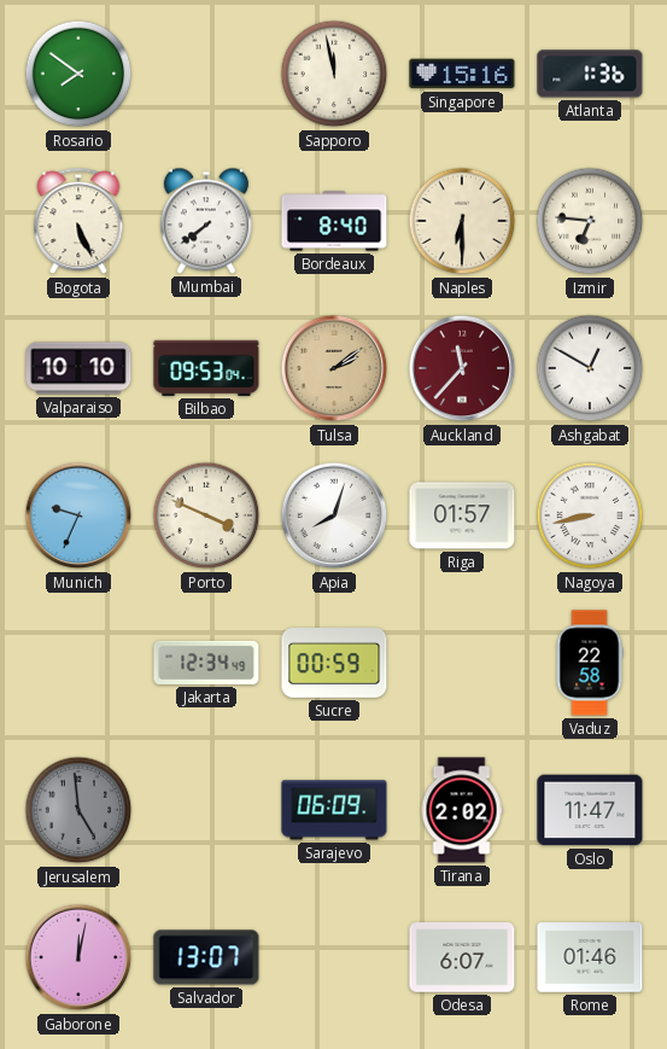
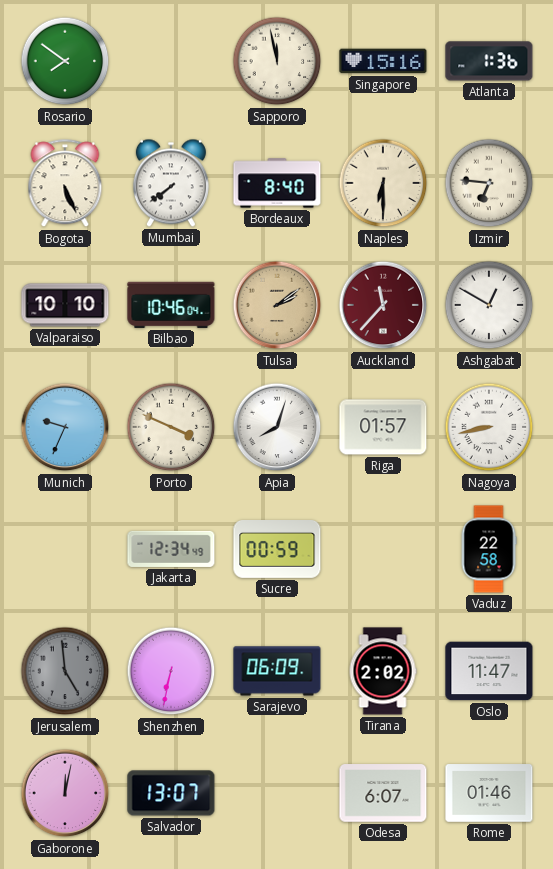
Bilbao: 09:53 -> 10:46 (171, 305)
Shenzhen: none -> 6:32 (171, 671)
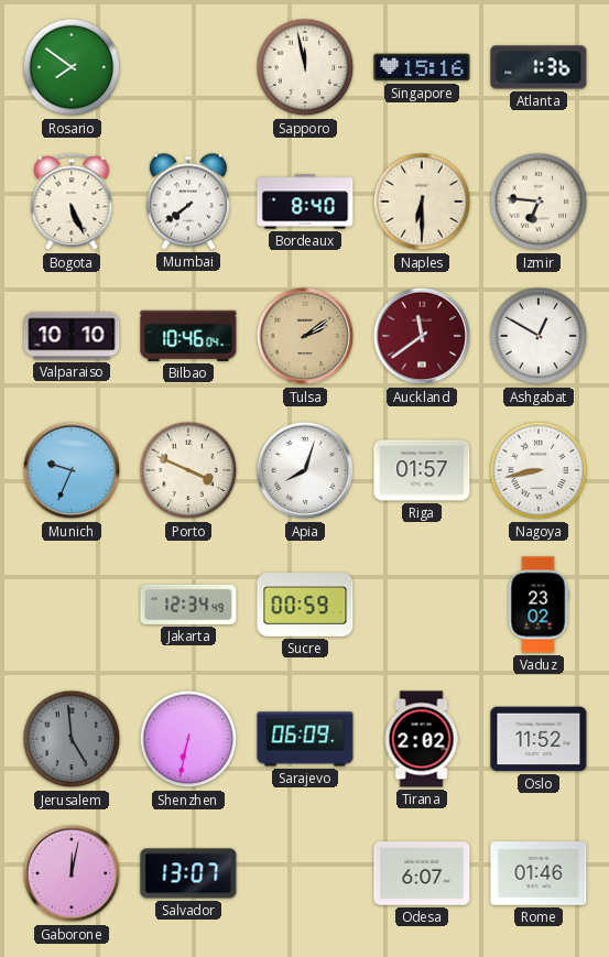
Auckland: 11:37 -> 11:39 (422, 336)
Vaduz: 22:58 -> 23:02 (539, 605)
Oslo: 11:47 -> 11:52 (539, 739)
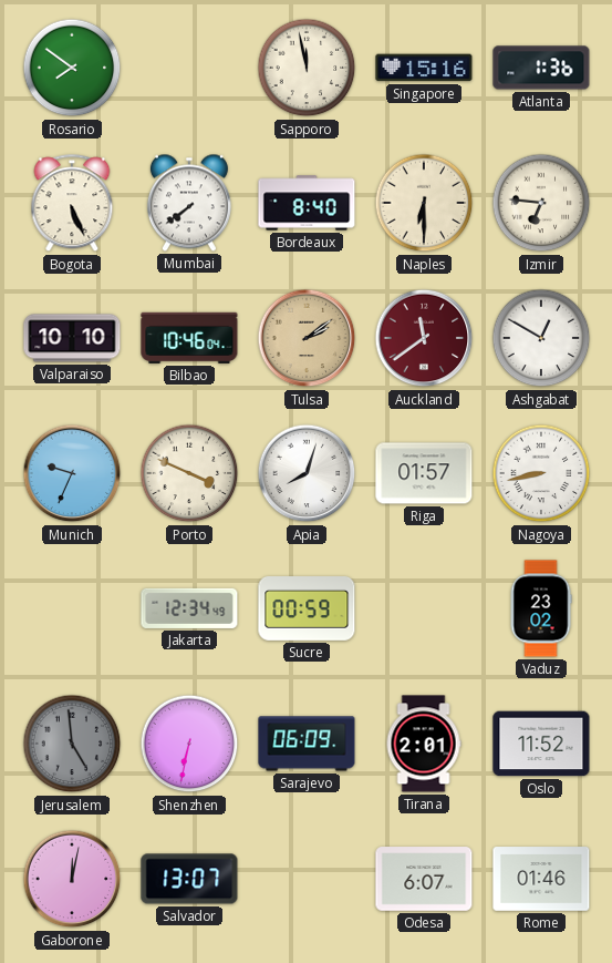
Tirana: 2:02 -> 2:01 (424, 744)
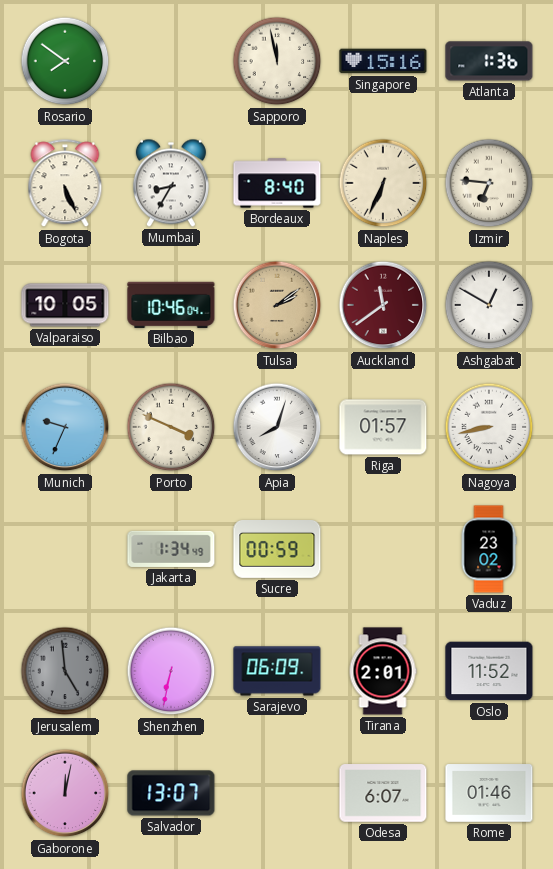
Mumbai: 7:39 -> 8:35 (171, 183)
Naples: 6:30 -> 6:34 (383, 183)
Valparaiso: 10:10 -> 10:05 (65, 305)
Jakarta: 12:34 -> 1:34 (171, 549)
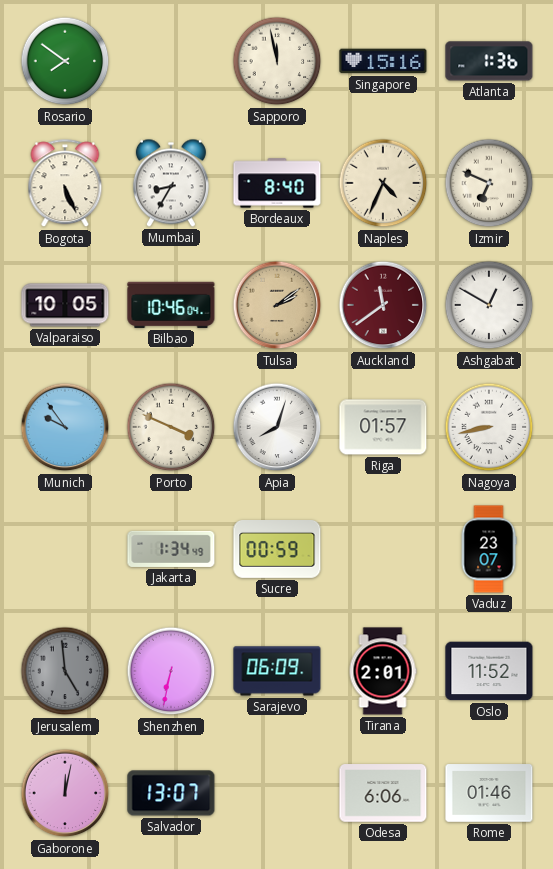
Naples: 6:34 -> 4:34 (383, 183)
Izmir: 6:46 -> 6:49 (489, 183)
Munich: 9:34 -> 9:54 (65, 427)
Vaduz: 23:02 -> 23:07 (489, 549)
Odesa: 6:07 -> 6:06 (383, 793)
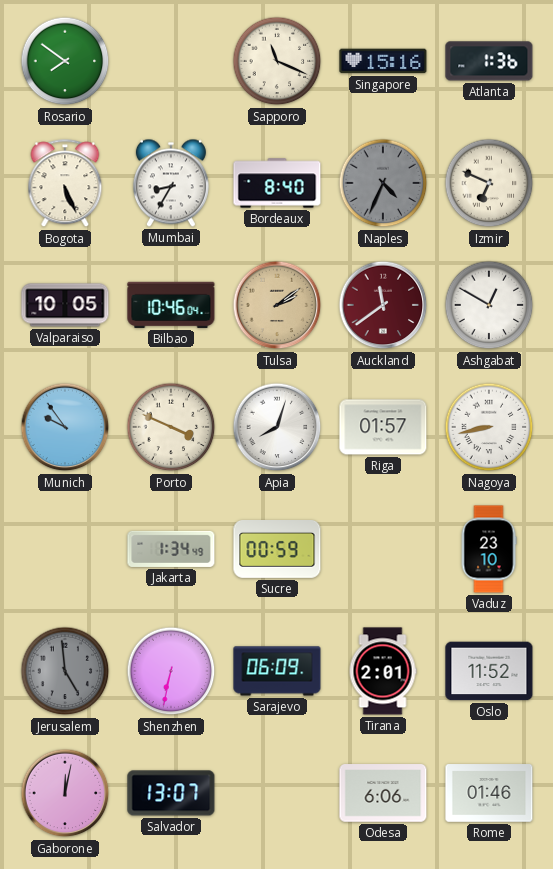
Sapporo: 11:58 -> 11:19 (277, 61)
Naples dial: cream -> grey (383, 183)
Vaduz: 23:07 -> 23:10 (489, 549)
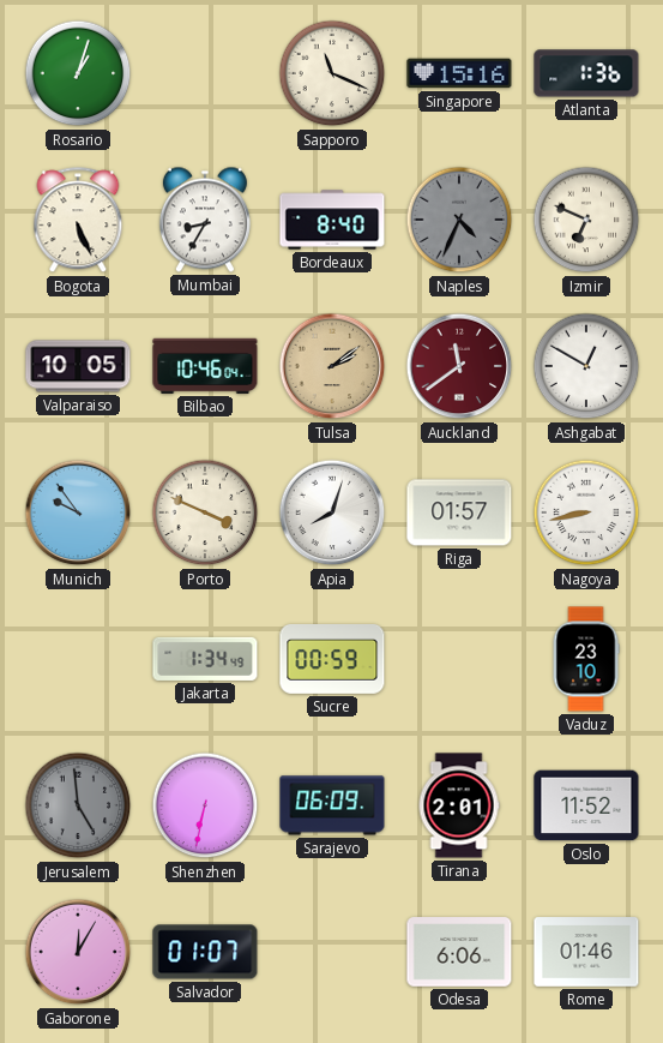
Rosario: 7:51 -> 1:03 (78, 73)
Gaborone: 12:02 -> 12:05 (78, 952)
Salvador: 13:07 -> 01:07 (205, 952)
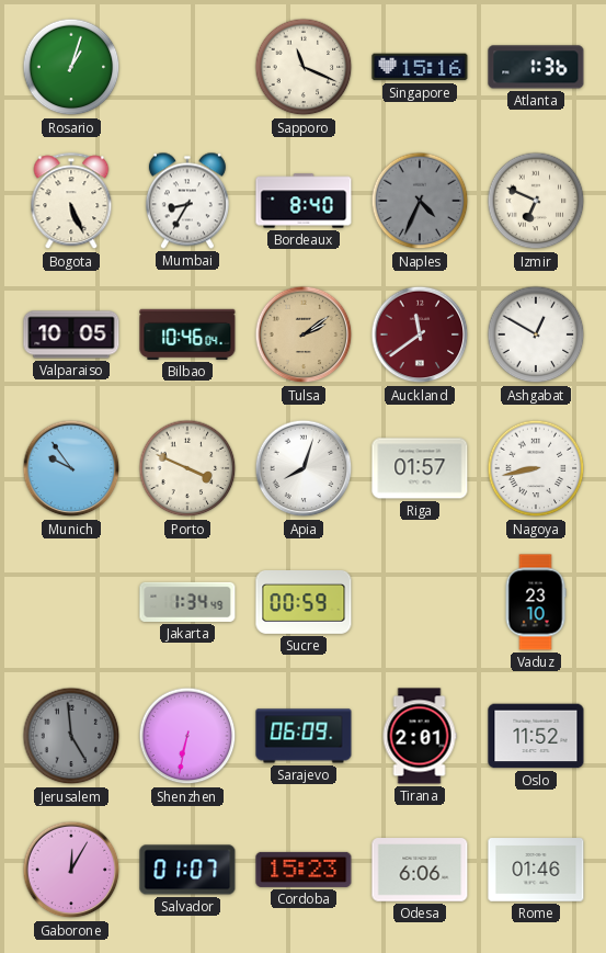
Cordoba: none -> 15:23 (304, 870)
